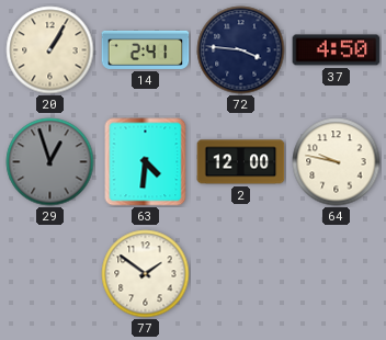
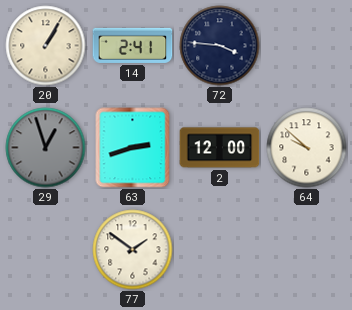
37: 4:50 -> none (337, 50)
63: 4:31 -> 2:42 (133, 148)
64: 9:47 -> 9:52 (307, 148)
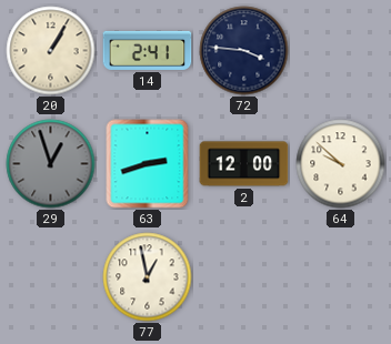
77: 1:51 -> 12:58 (148, 277)
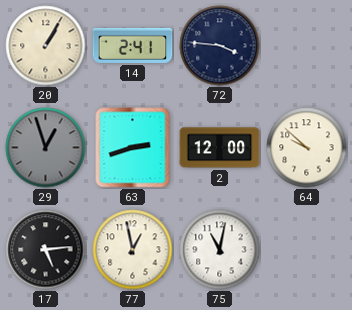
17: none -> 5:14 (46, 250)
75: none -> 11:02 (220, 250)
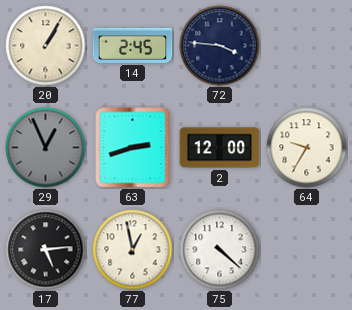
14: 2:41 -> 2:45 (133, 45)
29: 12:57 -> 12:56 (46, 148)
64: 9:52 -> 9:35 (307, 148)
75: 11:02 -> 4:22 (220, 250)
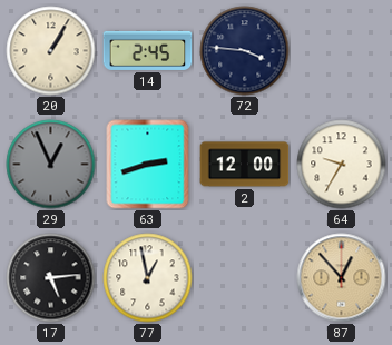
75: 4:22 -> none (220, 250)
87: none -> 12:53 (342, 278)
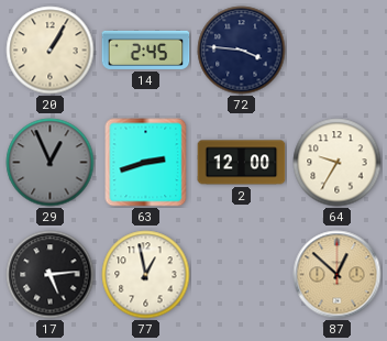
87: 12:53 -> 12:52 (338, 275)
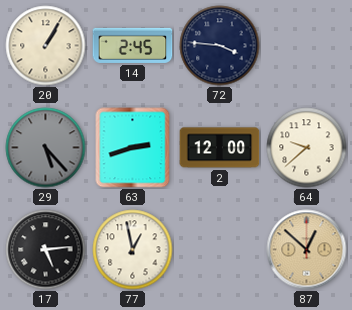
29: 12:56 -> 5:23 (46, 148)
64: 9:35 -> 9:38 (307, 148)
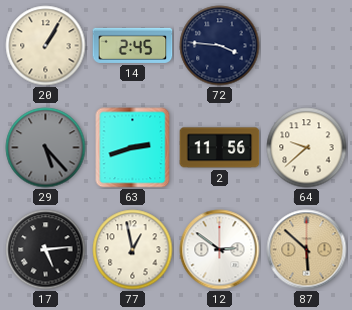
2: 12:00 -> 11:56 (220, 148)
12: none -> 2:51 (220, 250)
87: 12:52 -> 5:52 (307, 250)
